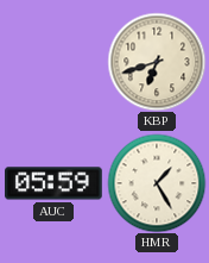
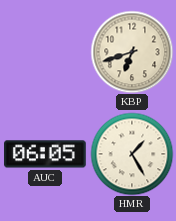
AUC: 05:59 -> 06:05 (45, 154)
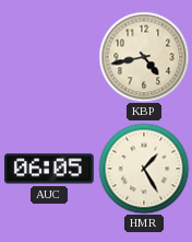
KBP: 6:42 -> 4:43 (144, 57)
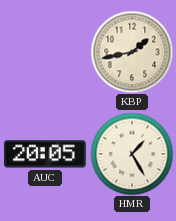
KBP: 4:43 -> 1:43 (132, 52)
AUC: 06:05 -> 20:05 (45, 154)
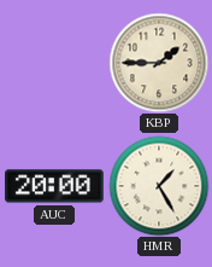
KBP: 1:43 -> 1:45 (159, 63)
AUC: 20:05 -> 20:00 (54, 186)
